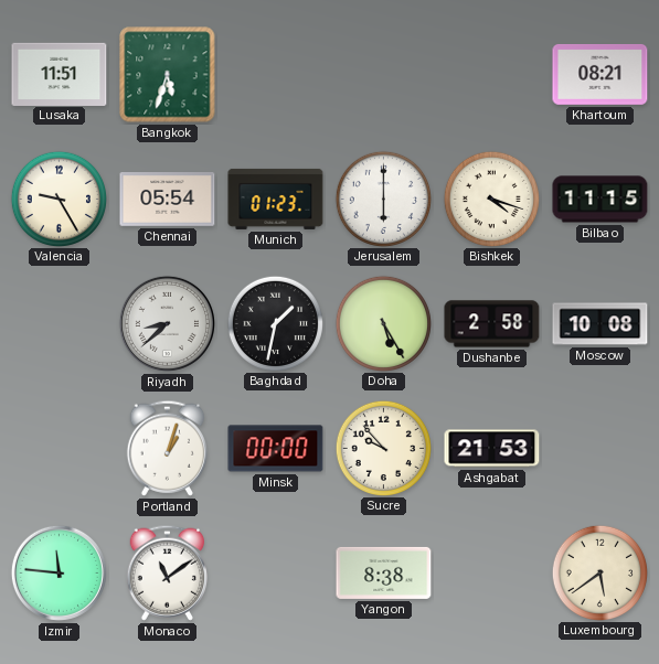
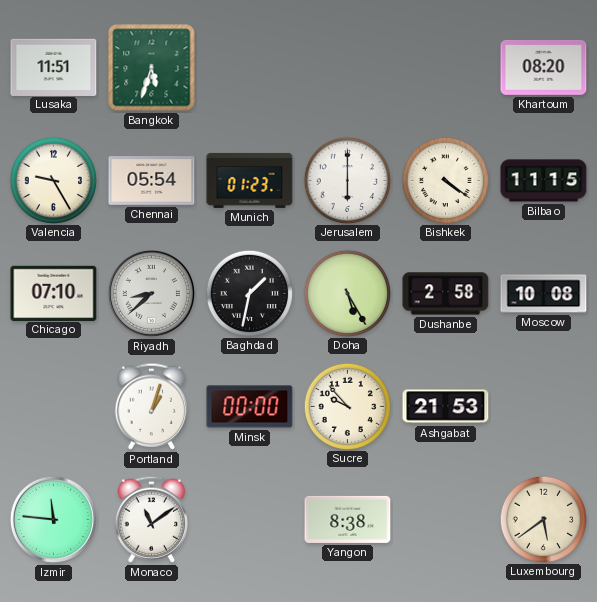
Khartoum: 08:21 -> 08:20 (544, 67)
Bishkek: 4:18 -> 4:21 (445, 180)
Chicago: none -> 07:10 (54, 293)
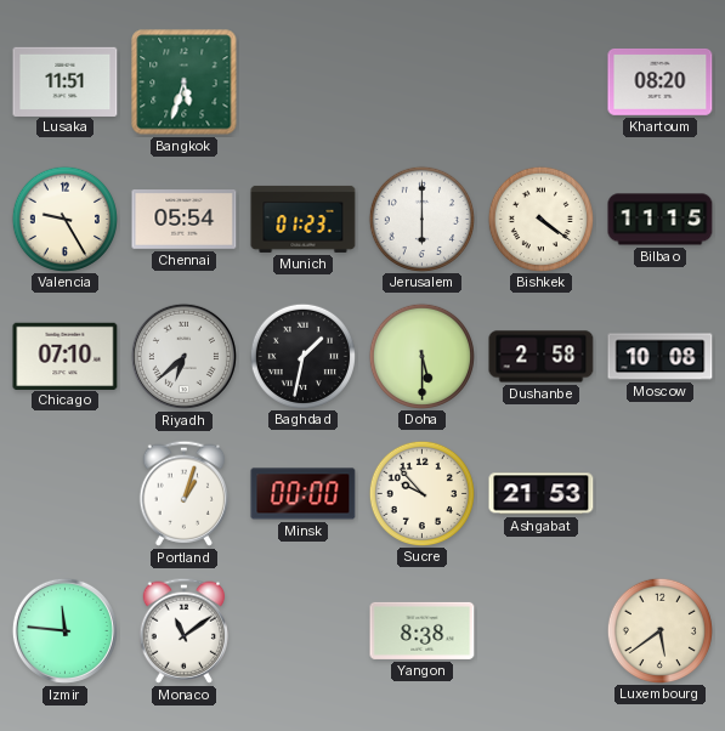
Riyadh: 8:38 -> 6:38 (183, 356)
Doha: 5:25 -> 5:30 (421, 356)
